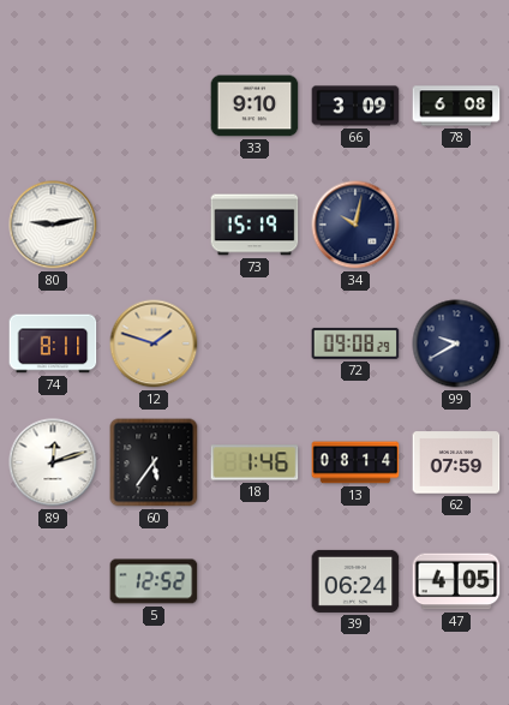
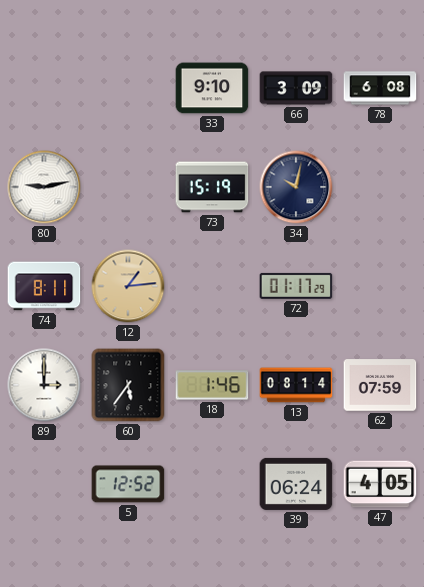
12: 1:48 -> 1:14 (128, 286)
72: 09:08 -> 01:17 (296, 286)
99: 9:40 -> none (456, 343)
89: 12:12 -> 3:00 (44, 385)
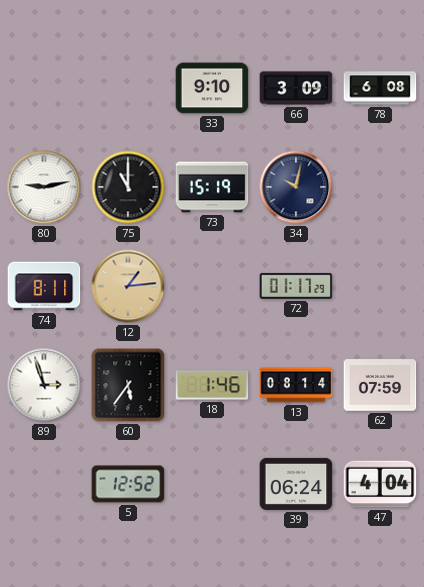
75: none -> 11:00 (128, 187)
89: 3:00 -> 2:57 (44, 385)
47: 4:05 -> 4:04 (380, 484)
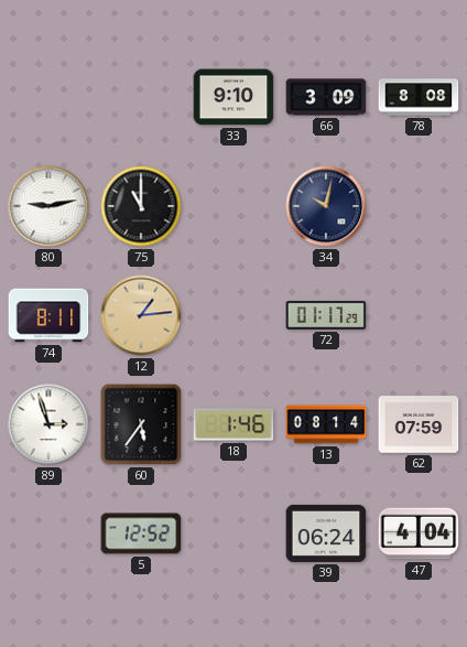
78: 6:08 -> 8:08 (419, 97)
73: 15:19 -> none (212, 187)
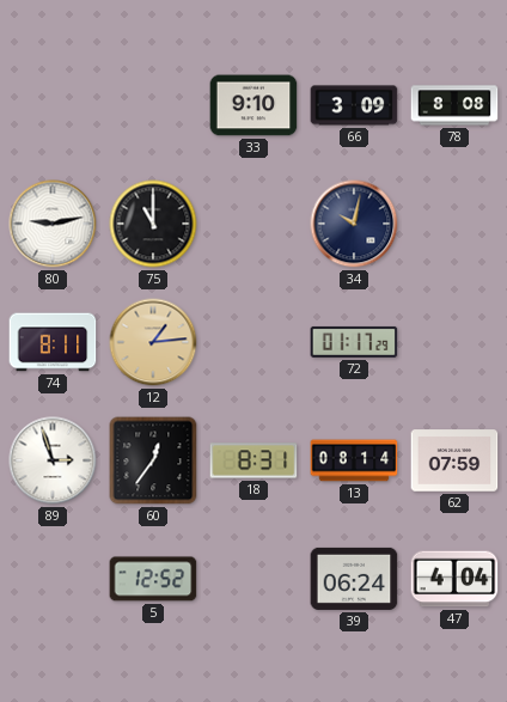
60: 5:36 -> 12:36 (153, 460)
18: 1:46 -> 8:31 (253, 460)
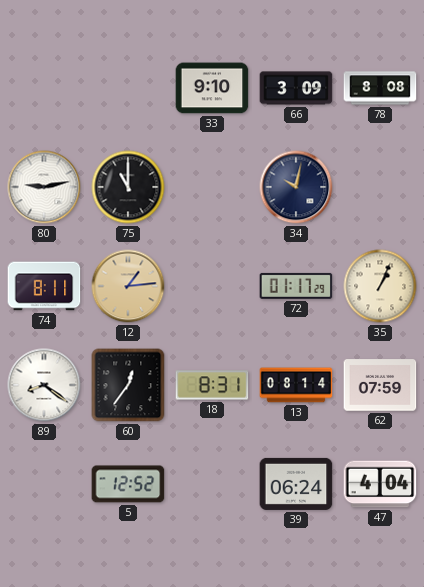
35: none -> 1:04 (380, 286)
89: 2:57 -> 8:21 (44, 385)
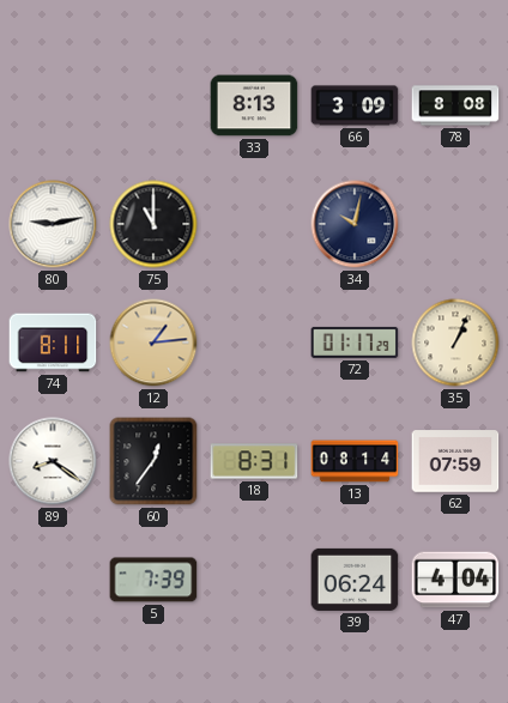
33: 9:10 -> 8:13 (254, 105)
5: 12:52 -> 7:39 (153, 580)
